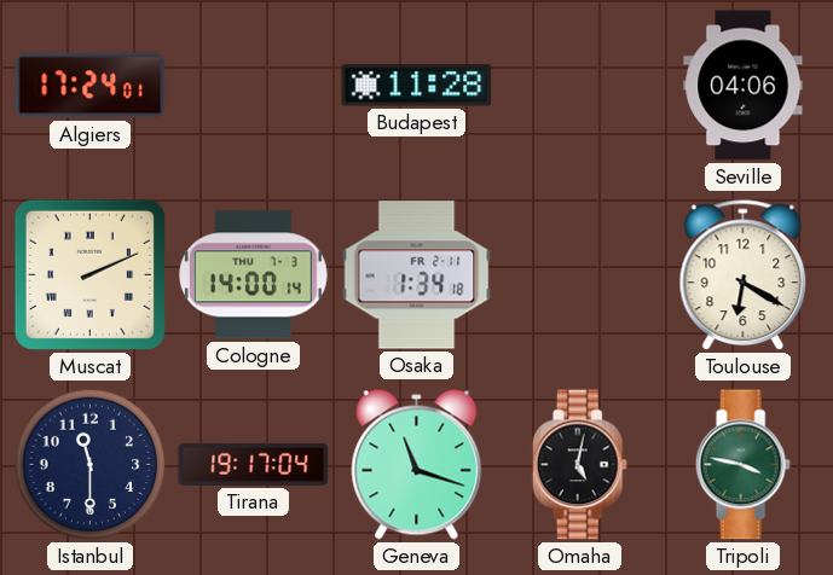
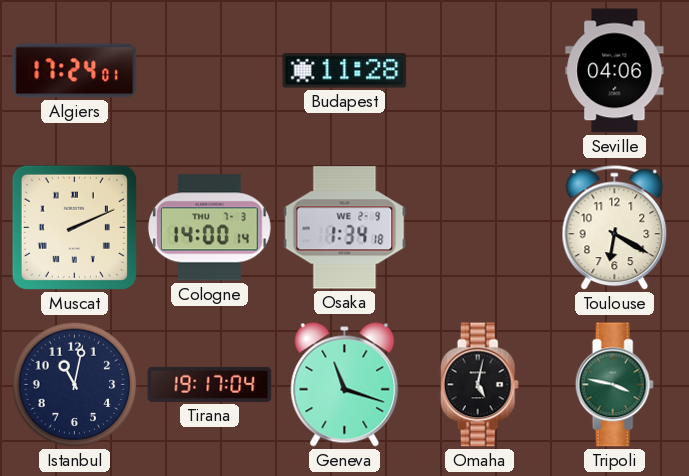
Osaka date: FR 2-11 -> WE 2-9 (345, 228)
Istanbul: 11:30 -> 11:02 (75, 385)
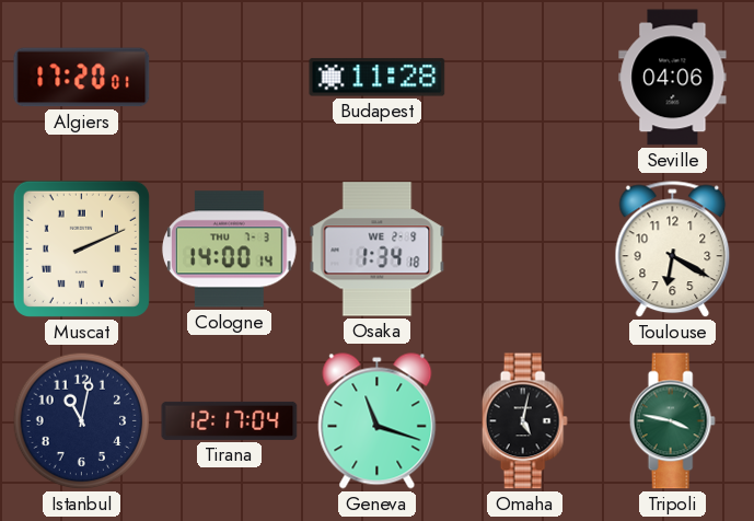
Algiers: 17:24 -> 17:20 (82, 78)
Tirana: 19:17 -> 12:17 (230, 420)
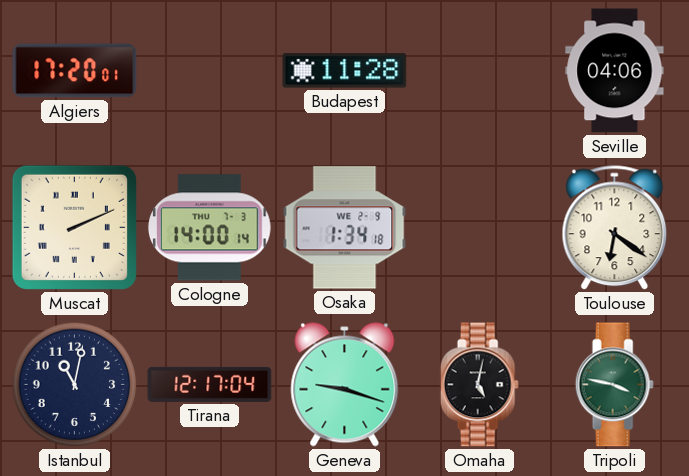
Toulouse: 6:20 -> 6:21 (615, 228)
Geneva: 11:18 -> 9:18 (345, 385)
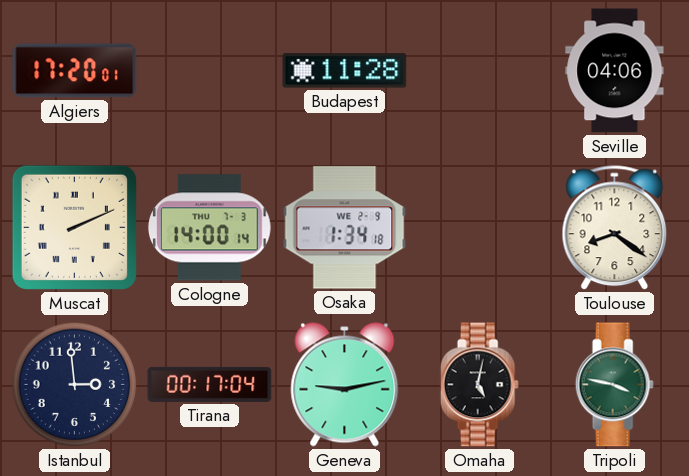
Toulouse: 6:21 -> 8:21 (615, 228)
Istanbul: 11:02 -> 2:59 (75, 385)
Tirana: 12:17 -> 00:17 (210, 384)
Geneva: 9:18 -> 9:13 (345, 385)
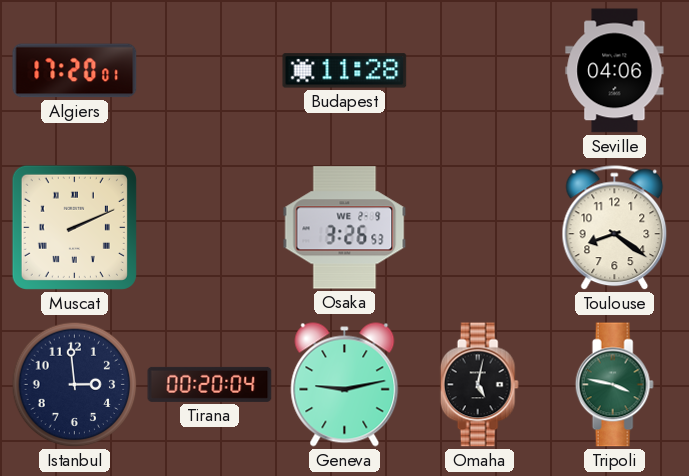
Cologne: 14:00 -> none (210, 228)
Osaka: 1:34 -> 3:26 (345, 228)
Tirana: 00:17 -> 00:20 (210, 384)
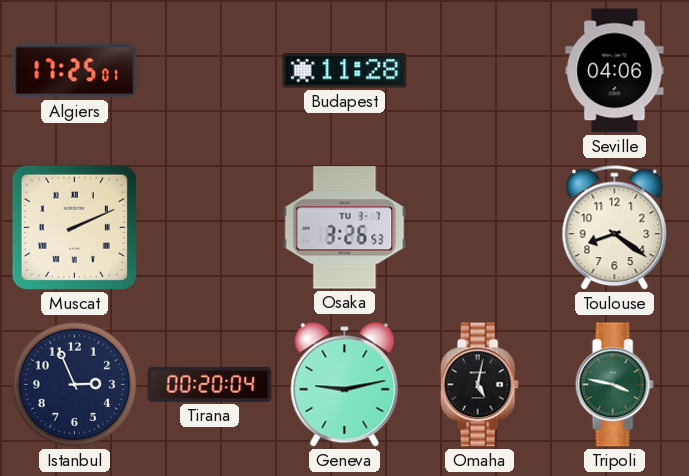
Algiers: 17:20 -> 17:25 (75, 71)
Osaka date: WE 2-9 -> TU 3-7 (345, 228)
Istanbul: 2:59 -> 2:56 (75, 385)
